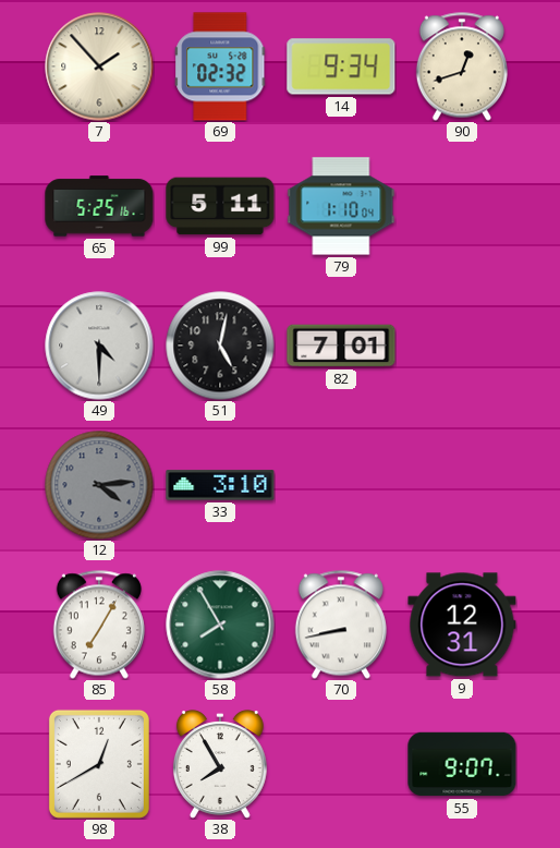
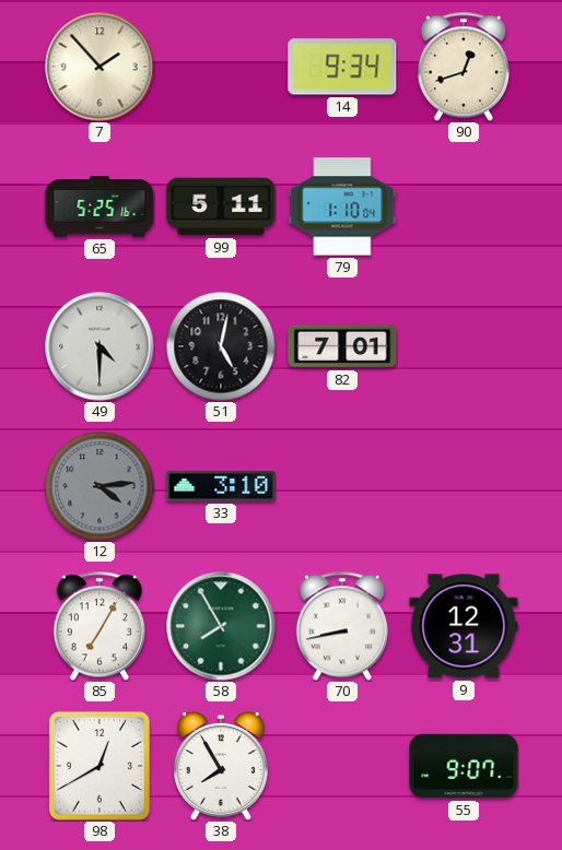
69: 02:32 -> none (221, 66)
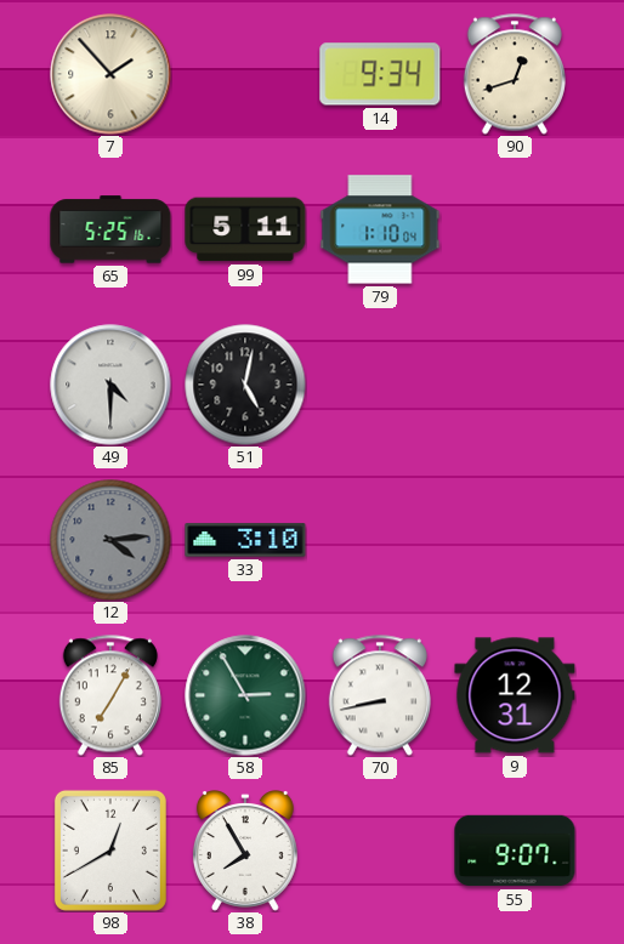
82: 7:01 -> none (342, 346)
58: 7:55 -> 2:55 (245, 695)
